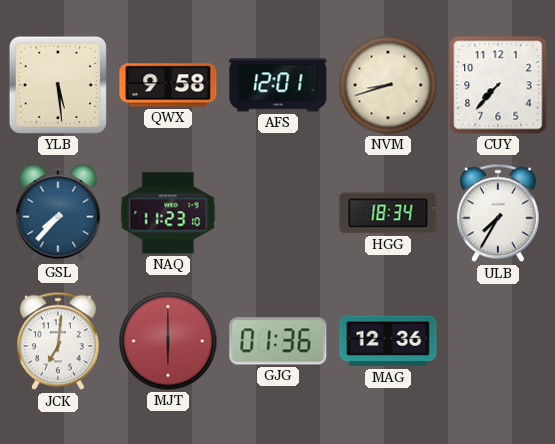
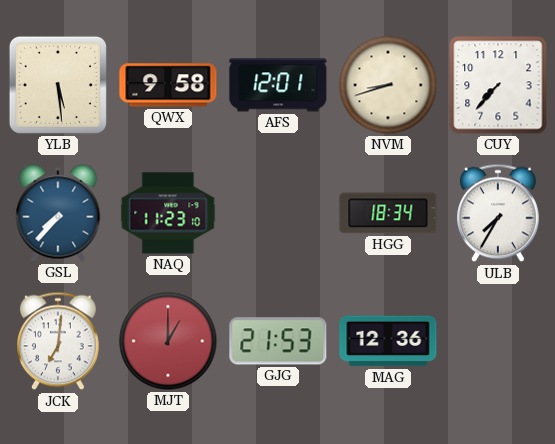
MJT: 6:00 -> 1:00 (168, 341)
GJG: 01:36 -> 21:53 (278, 341)
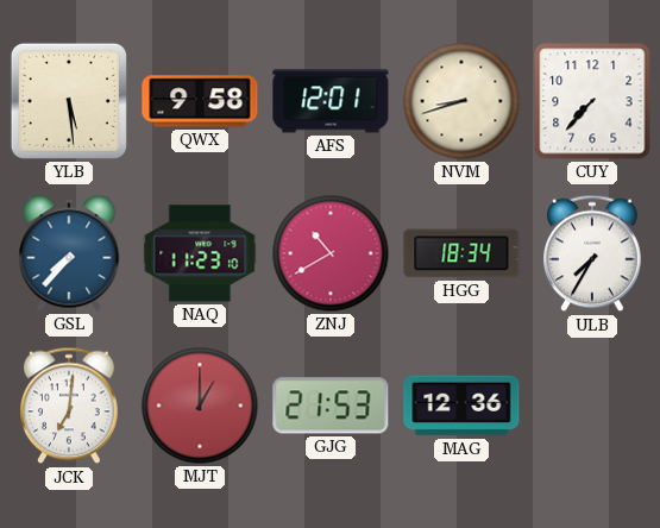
ZNJ: none -> 10:40 (331, 253)
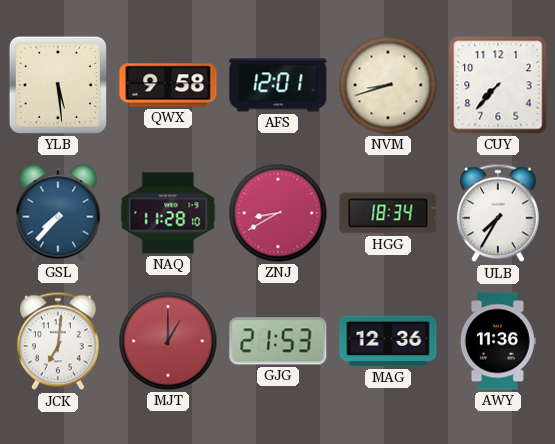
NAQ: 11:23 -> 11:28 (168, 213)
ZNJ: 10:40 -> 8:40 (278, 213)
AWY: none -> 11:36 (498, 341)
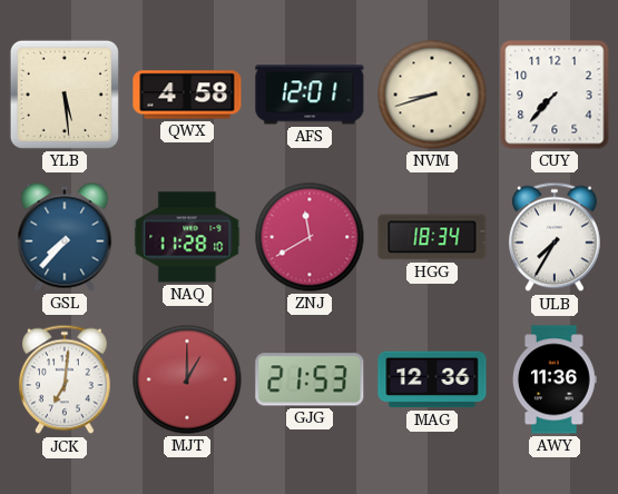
QWX: 9:58 -> 4:58 (187, 95)
ZNJ: 8:40 -> 11:40 (310, 237)
